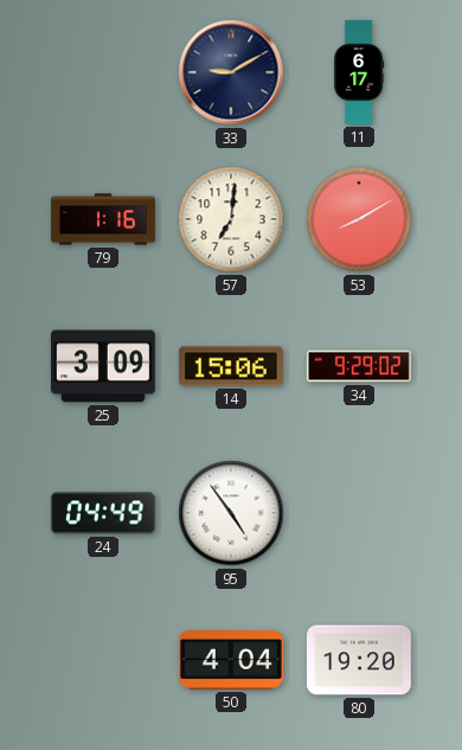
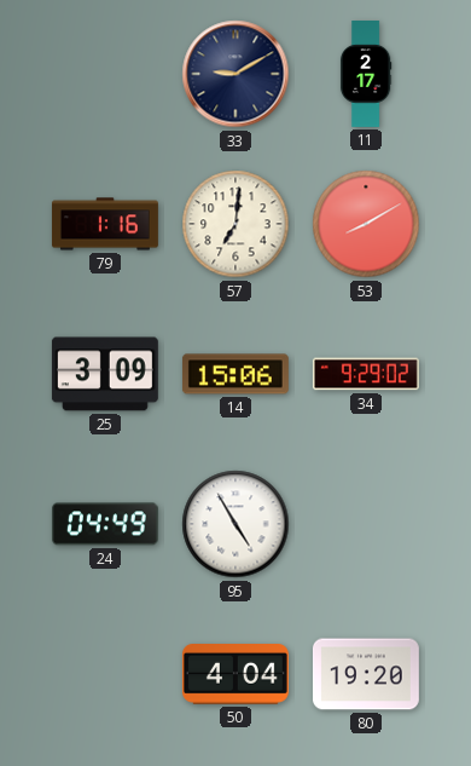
11: 6:17 -> 2:17 (366, 75)
95: 4:54 -> 4:55 (235, 524)
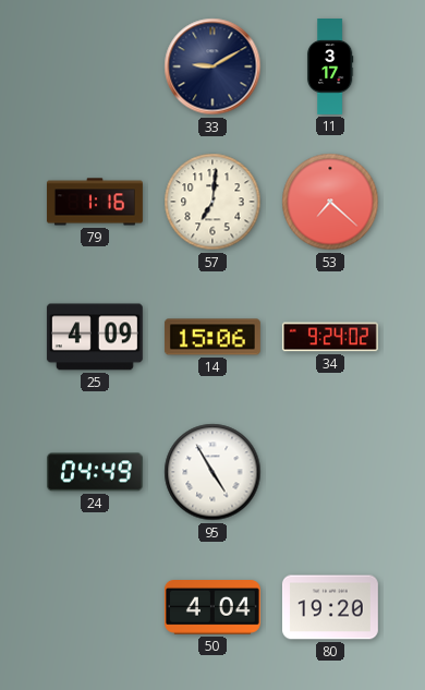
11: 2:17 -> 3:17 (330, 68)
53: 8:10 -> 7:22 (330, 202)
25: 3:09 -> 4:09 (95, 337)
34: 9:29 -> 9:24 (330, 337)
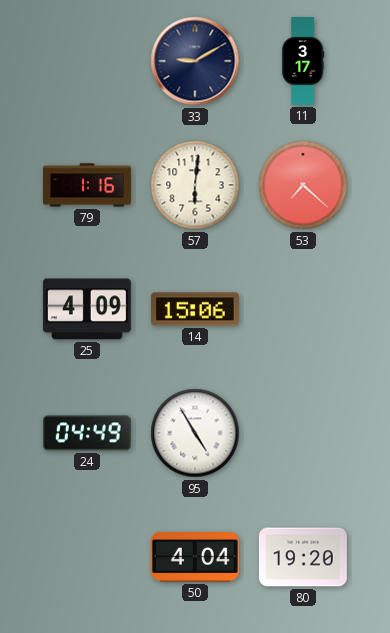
57: 7:01 -> 6:01 (195, 185)
34: 9:24 -> none (330, 337)
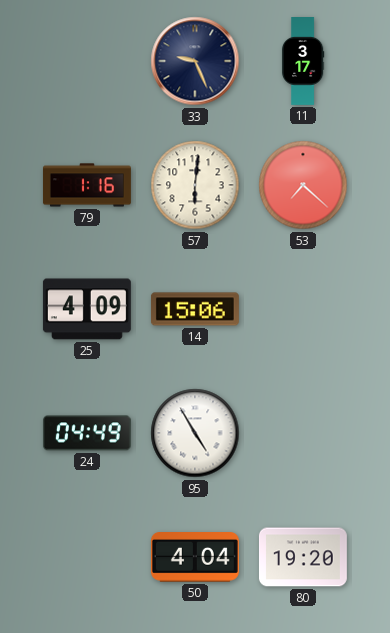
33: 9:10 -> 9:26 (195, 61)
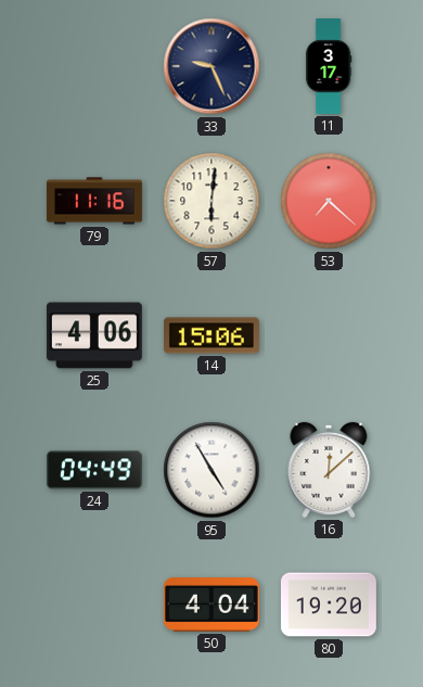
79: 1:16 -> 11:16 (94, 201)
25: 4:09 -> 4:06 (94, 335)
16: none -> 12:08 (329, 470)
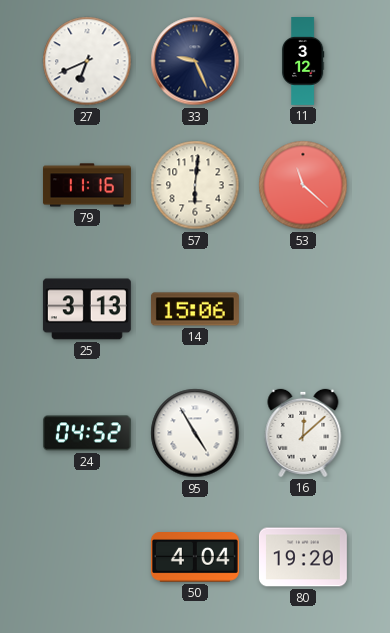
27: none -> 6:41 (87, 61)
11: 3:17 -> 3:12 (303, 62)
53: 7:22 -> 11:22 (303, 185)
25: 4:06 -> 3:13 (87, 309)
24: 04:49 -> 04:52 (87, 433)
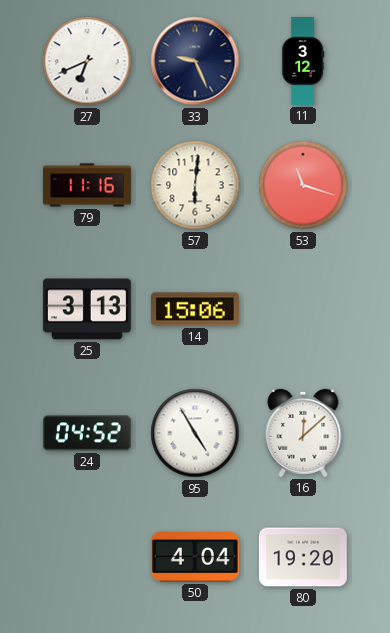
53: 11:22 -> 11:18 (303, 185)
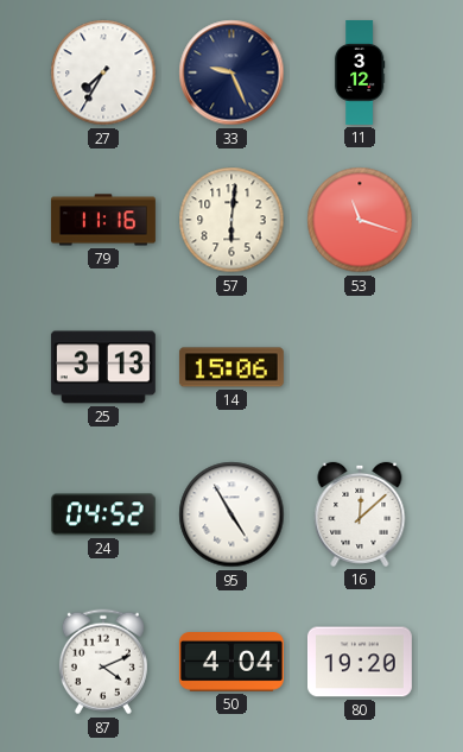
27: 6:41 -> 7:35 (103, 72)
87: none -> 4:11 (103, 662)
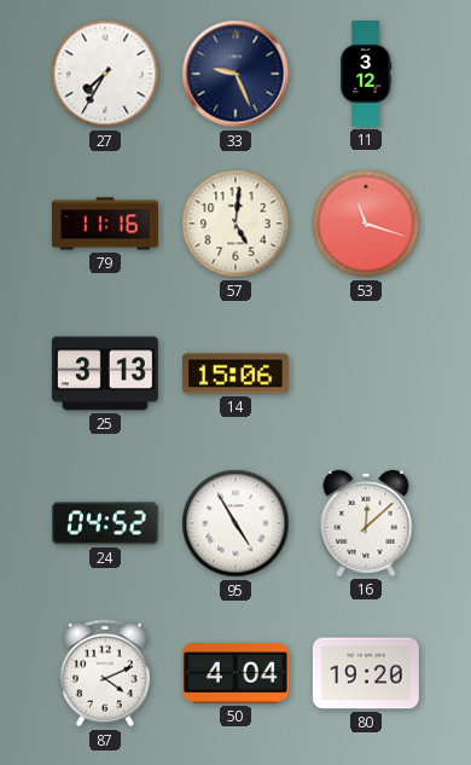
57: 6:01 -> 5:01 (235, 224)
